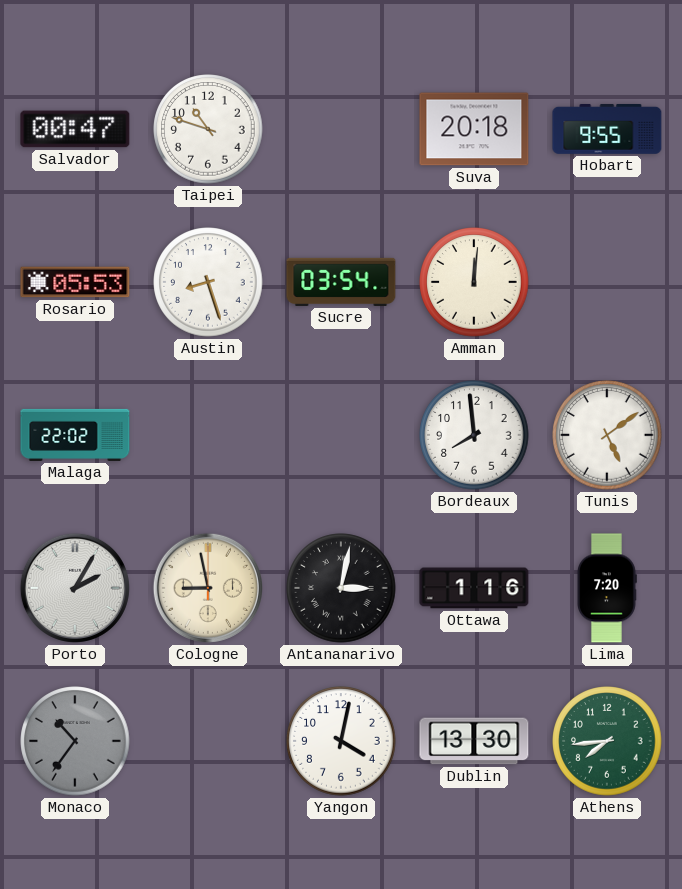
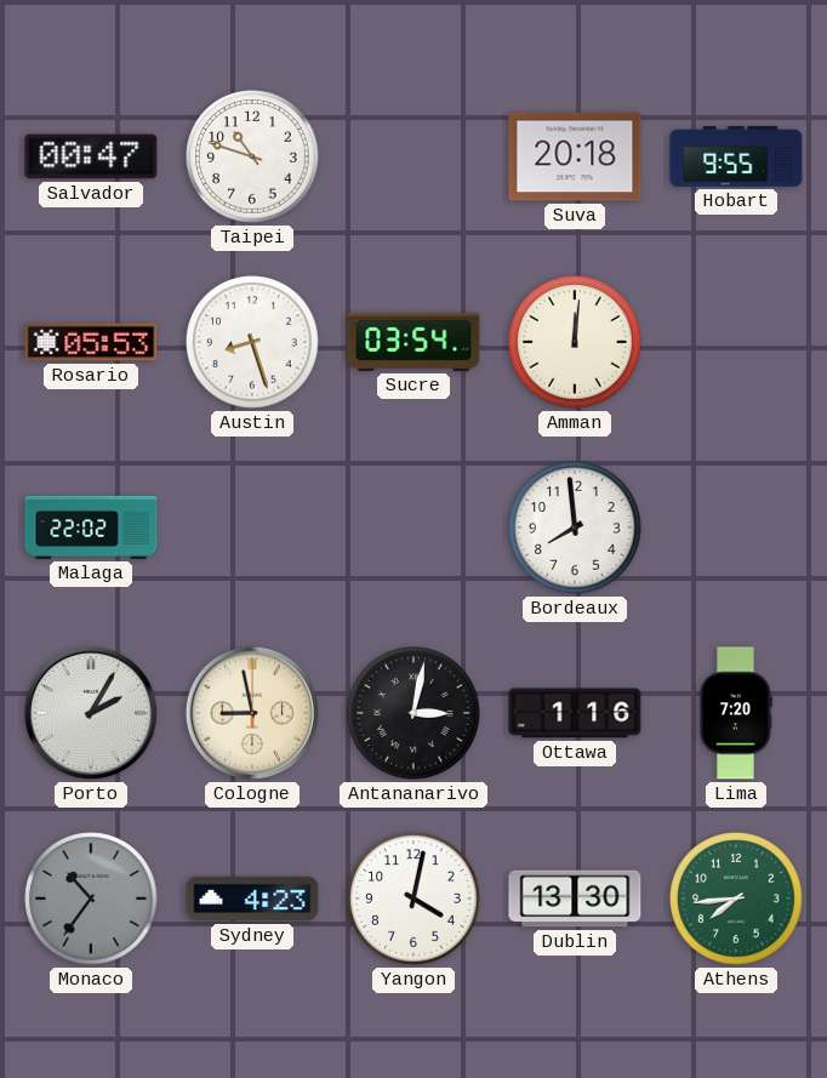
Tunis: 5:09 -> none (607, 435)
Sydney: none -> 4:23 (252, 899)
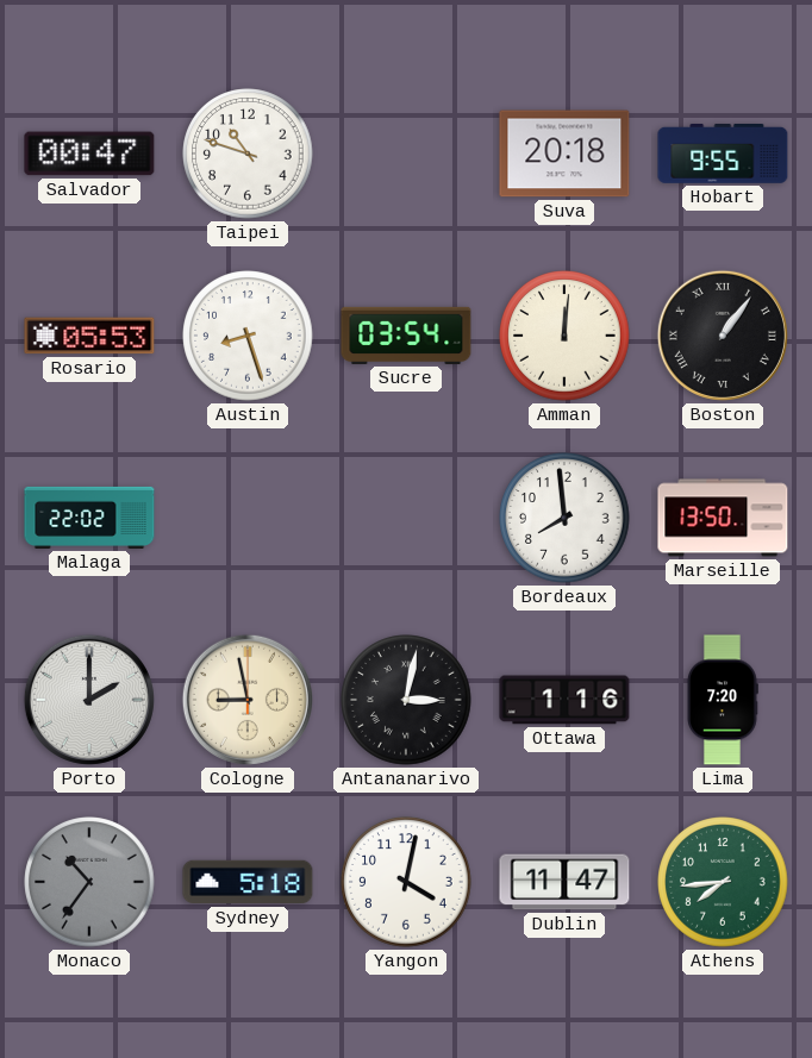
Boston: none -> 1:06 (723, 336)
Marseille: none -> 13:50 (723, 518)
Porto: 2:05 -> 2:00 (89, 700)
Sydney: 4:23 -> 5:18 (248, 882)
Dublin: 13:30 -> 11:47 (564, 882)
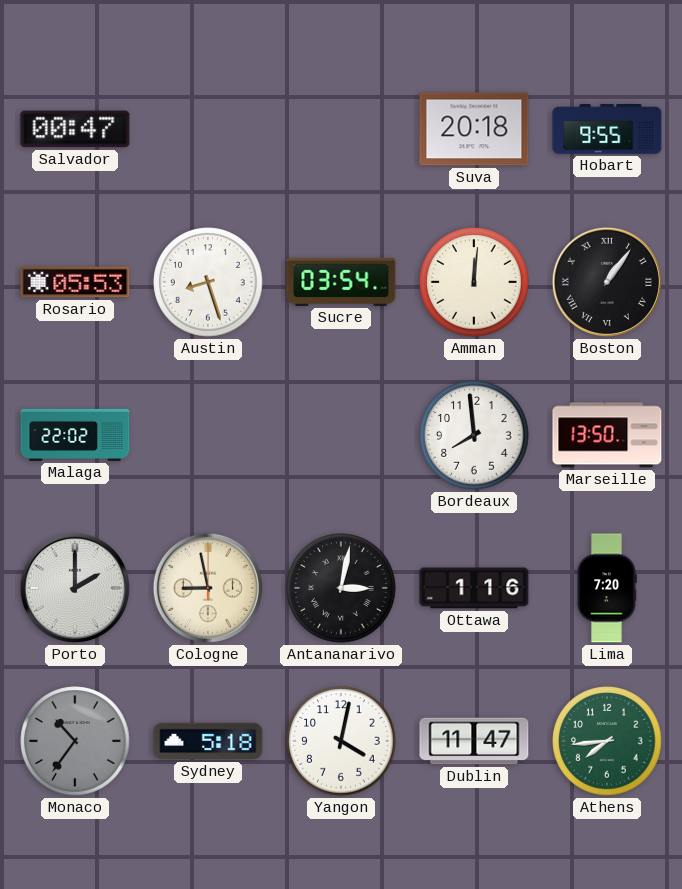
Taipei: 10:48 -> none (248, 154)
